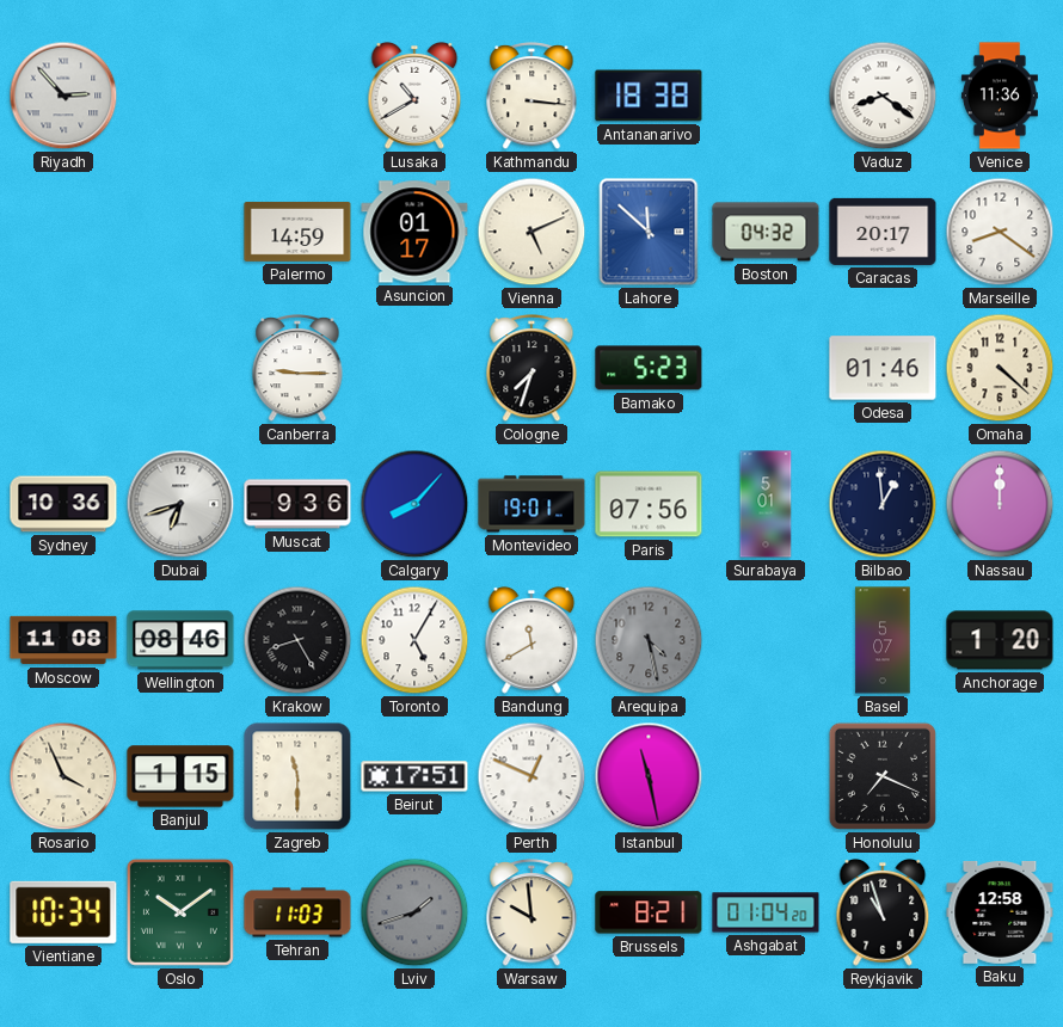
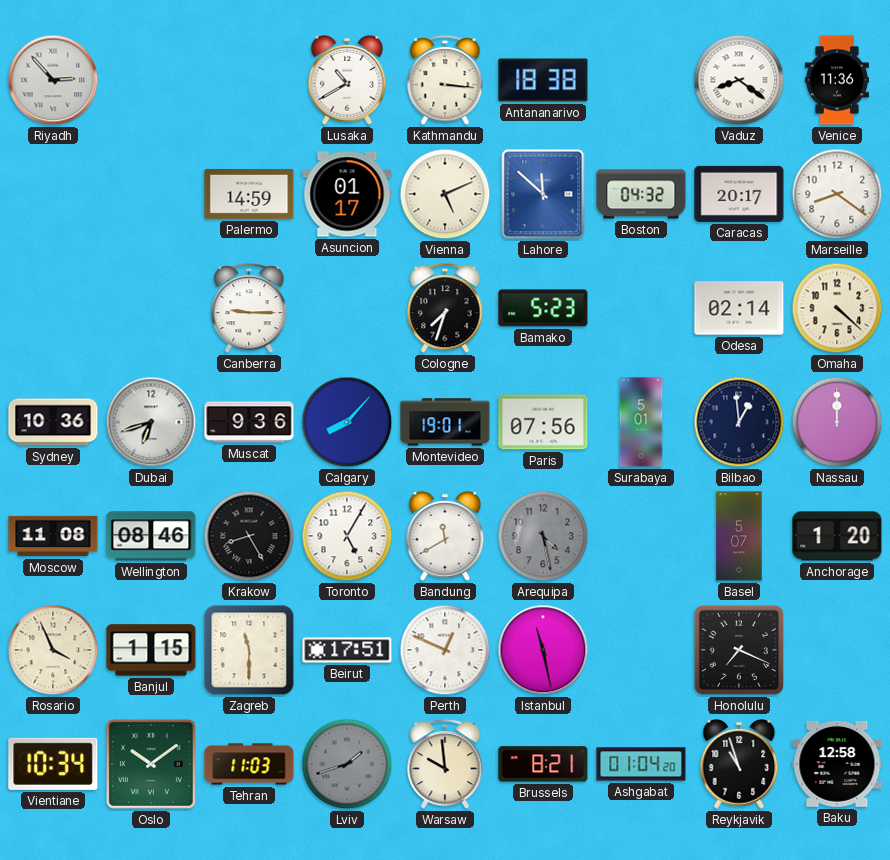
Odesa: 01:46 -> 02:14 (739, 308)
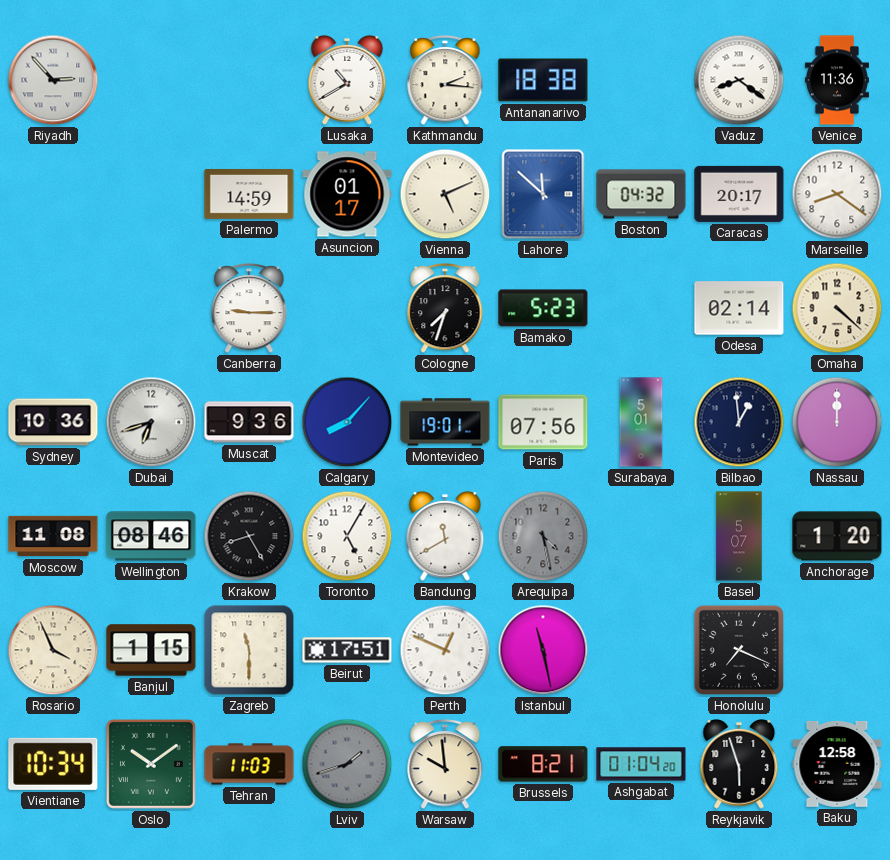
Kathmandu: 3:16 -> 2:16 (445, 81)
Reykjavik: 10:57 -> 5:57 (739, 764)
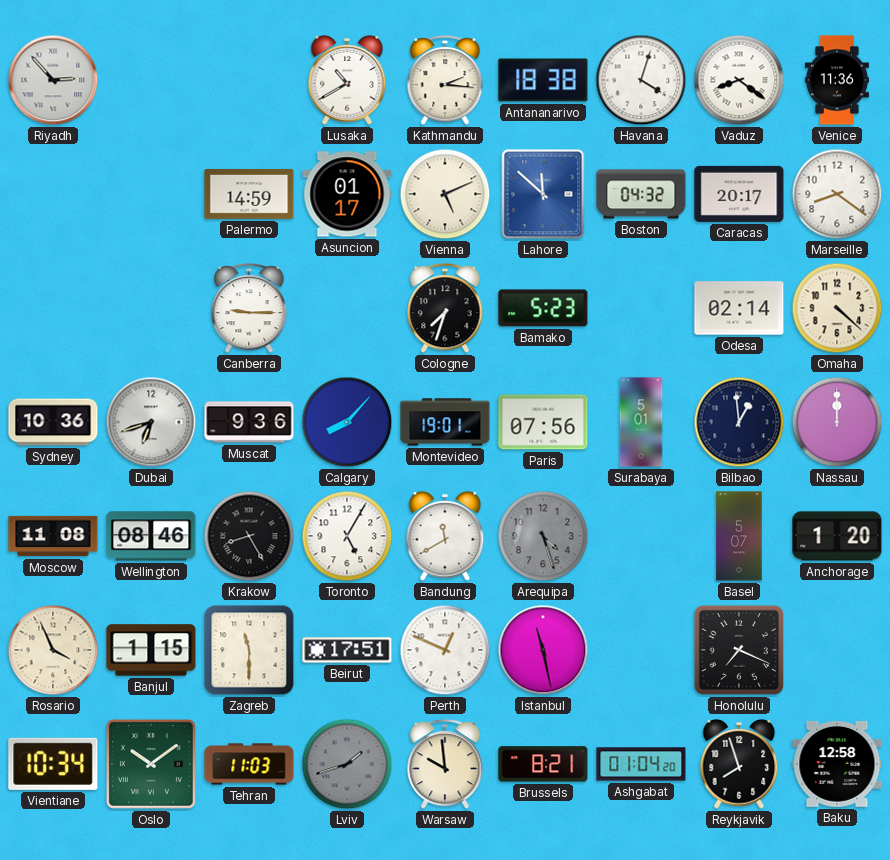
Havana: none -> 4:03 (641, 80)
Arequipa: 4:28 -> 4:27 (543, 536)
Reykjavik: 5:57 -> 7:57 (739, 764)
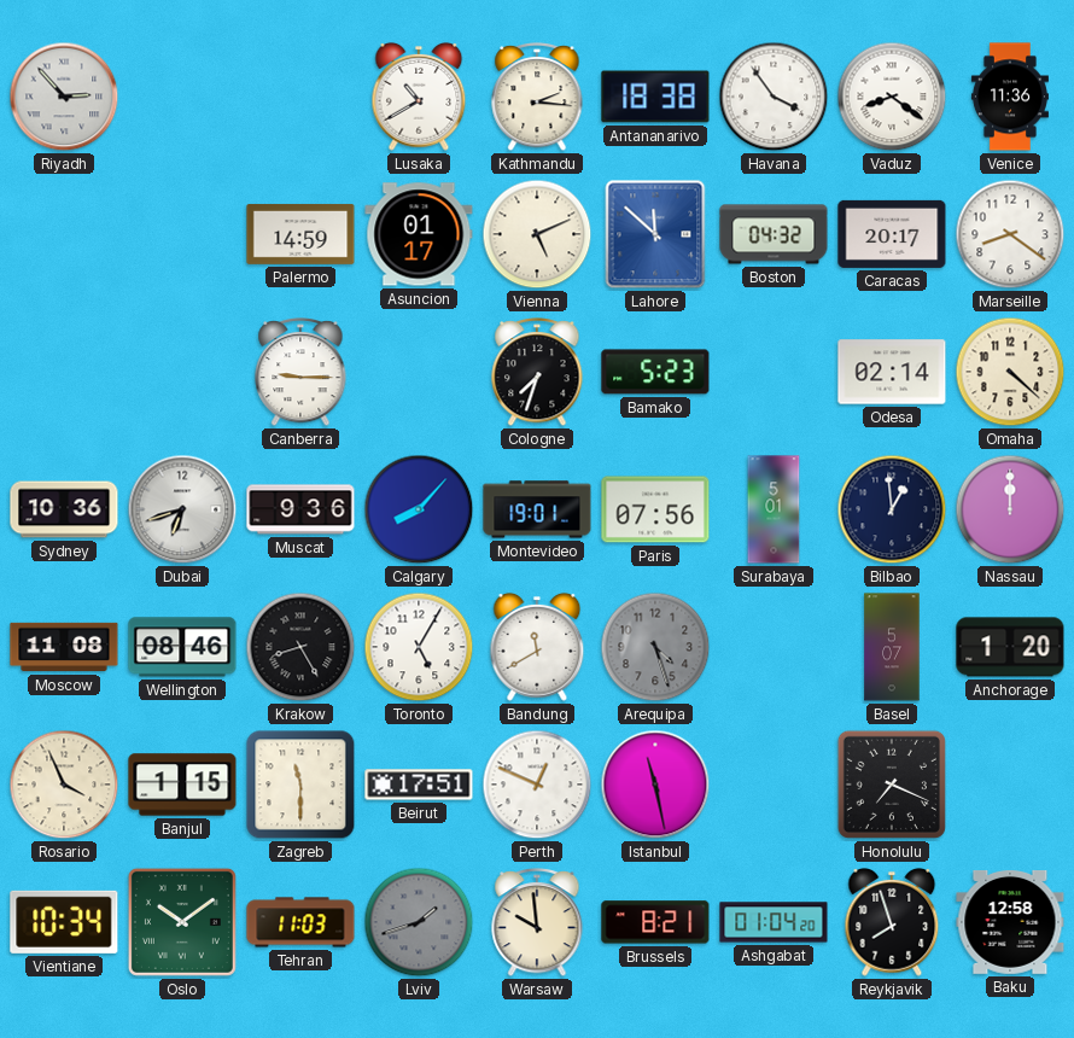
Havana: 4:03 -> 3:54 (774, 97)
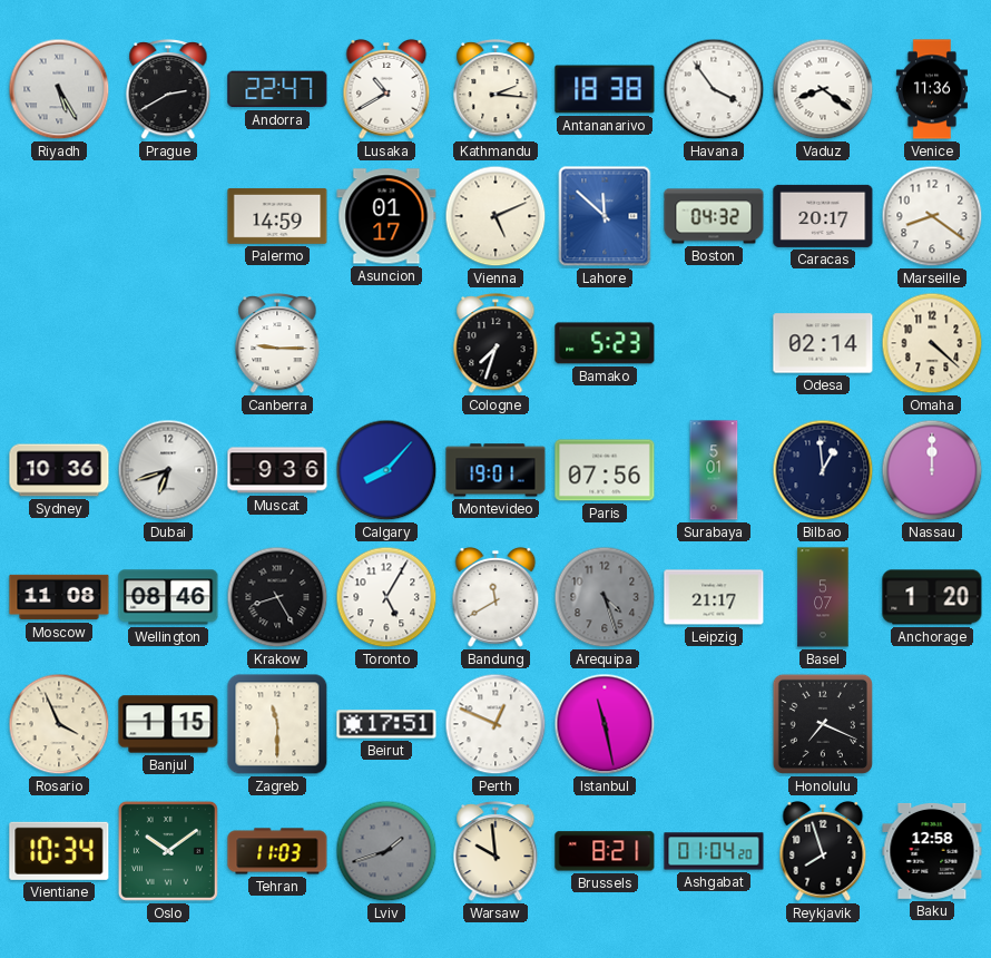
Riyadh: 2:53 -> 5:25 (59, 89)
Prague: none -> 2:40 (168, 90)
Andorra: none -> 22:47 (277, 89)
Leipzig: none -> 21:17 (714, 597)
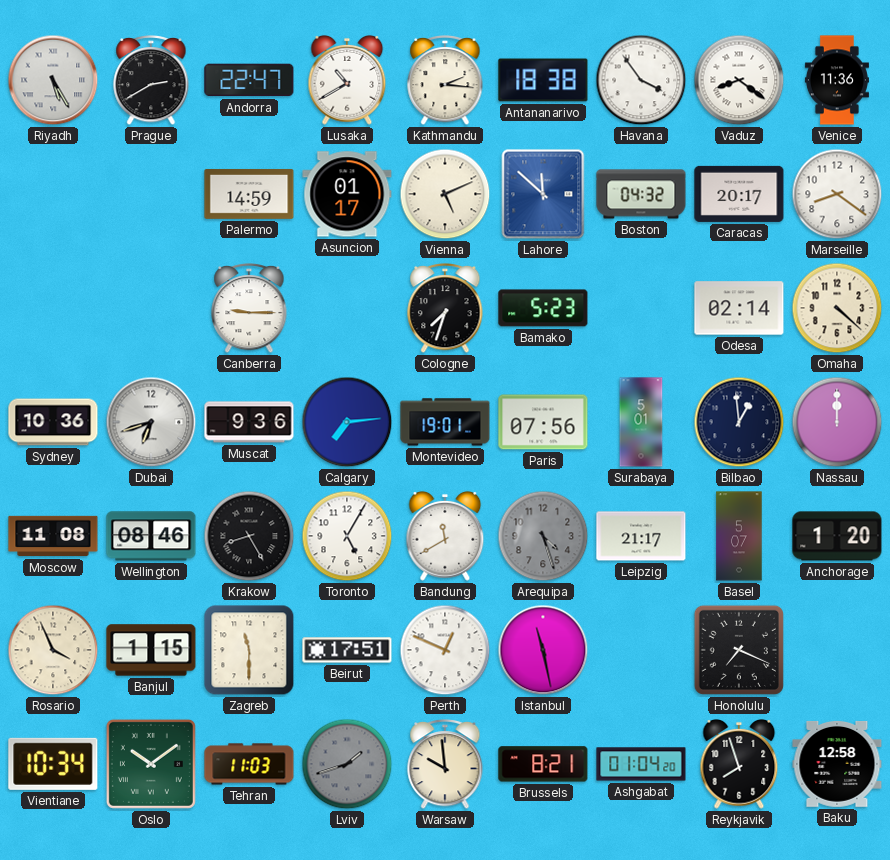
Calgary: 8:07 -> 7:14 (347, 422)
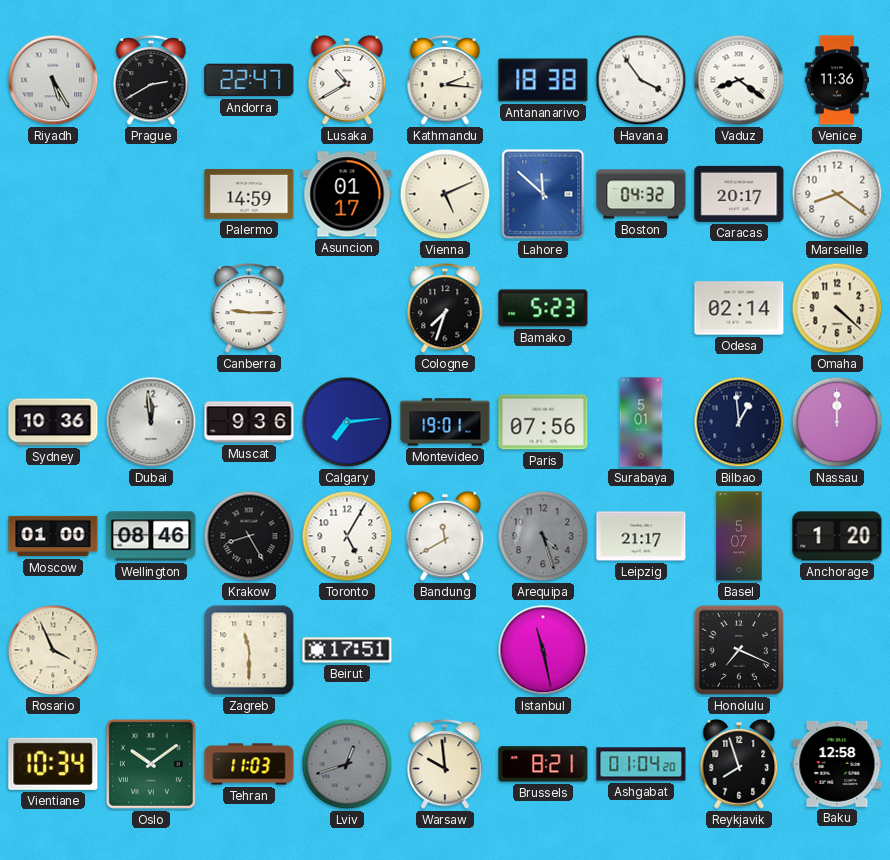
Dubai: 6:42 -> 11:59 (151, 422)
Moscow: 11:08 -> 01:00 (53, 536)
Banjul: 1:15 -> none (151, 650)
Perth: 12:49 -> none (445, 650)
Lviv: 1:42 -> 12:42 (347, 764)
